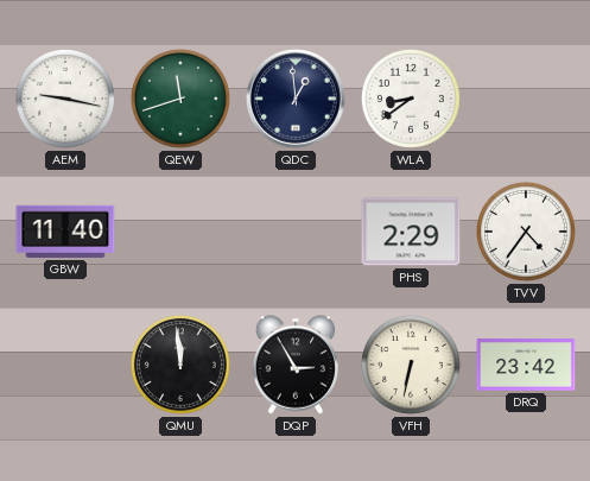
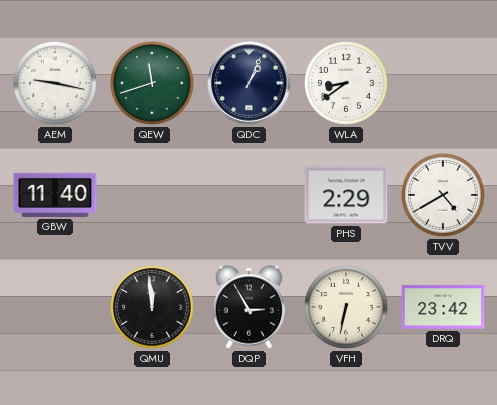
QDC: 12:59 -> 1:04 (249, 83)
TVV: 4:36 -> 4:40 (443, 195)
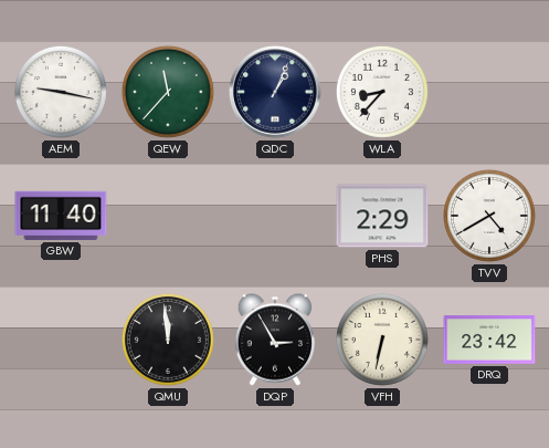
QEW: 11:42 -> 11:37 (168, 92)
WLA: 8:39 -> 8:37 (382, 92)
